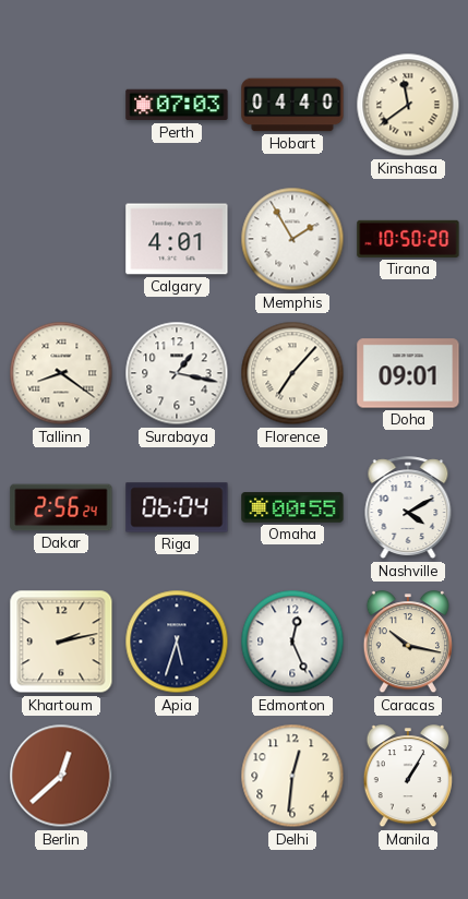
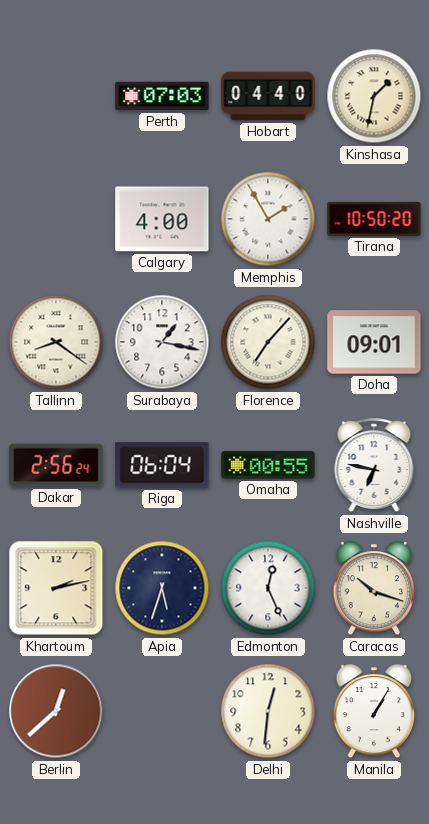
Kinshasa: 11:39 -> 1:32 (374, 96)
Calgary: 4:01 -> 4:00 (162, 219)
Nashville: 4:10 -> 6:47 (374, 466)
Caracas: 10:17 -> 10:18 (374, 589)
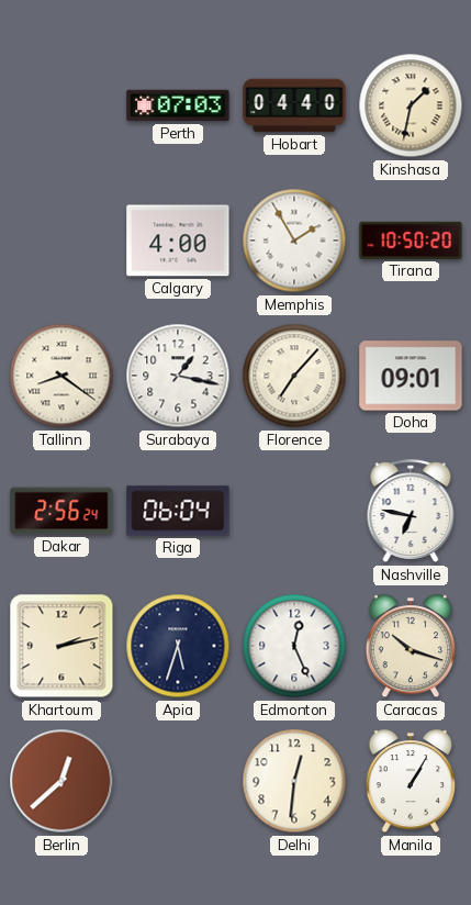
Omaha: 00:55 -> none (268, 465)
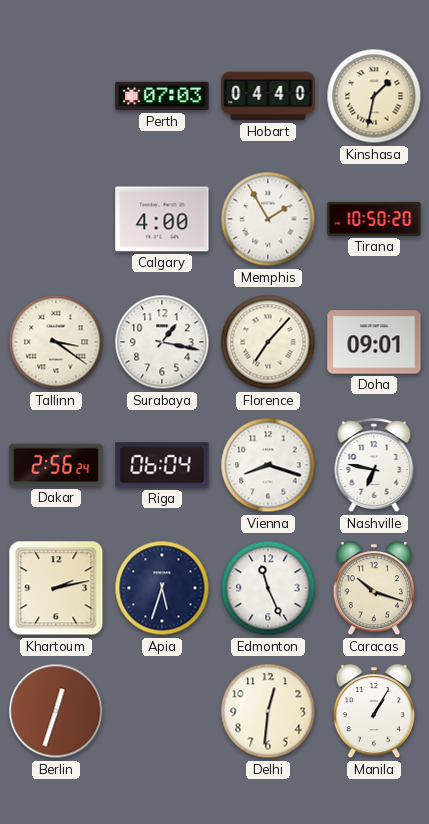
Tallinn: 8:21 -> 3:21 (56, 342)
Vienna: none -> 8:18 (268, 465)
Edmonton: 12:26 -> 11:26 (268, 588)
Berlin: 12:38 -> 12:33 (56, 711)
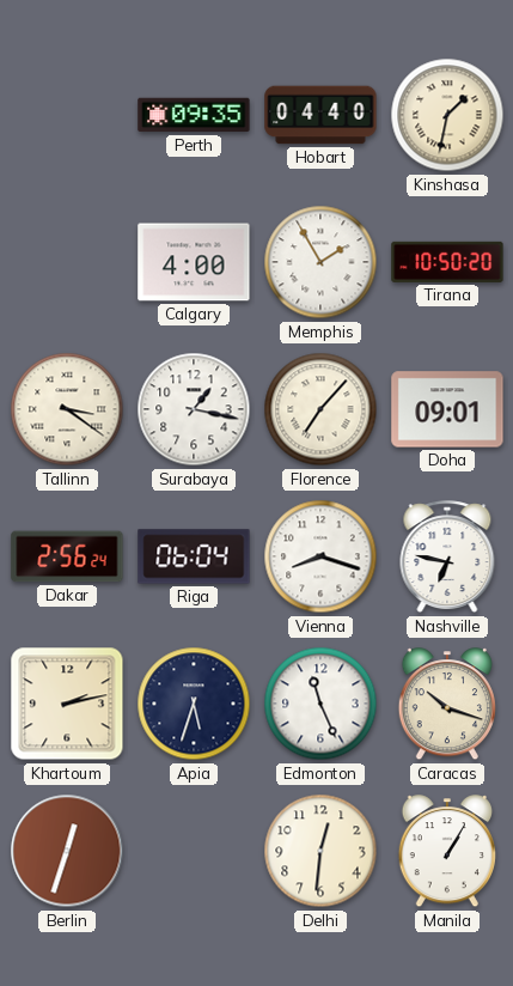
Perth: 07:03 -> 09:35 (194, 115)
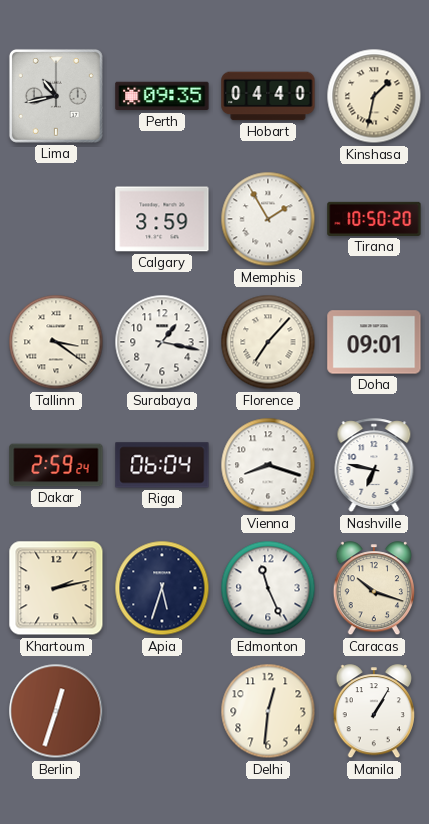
Lima: none -> 10:43 (56, 96)
Calgary: 4:00 -> 3:59 (162, 219)
Dakar: 2:56 -> 2:59 (56, 465)
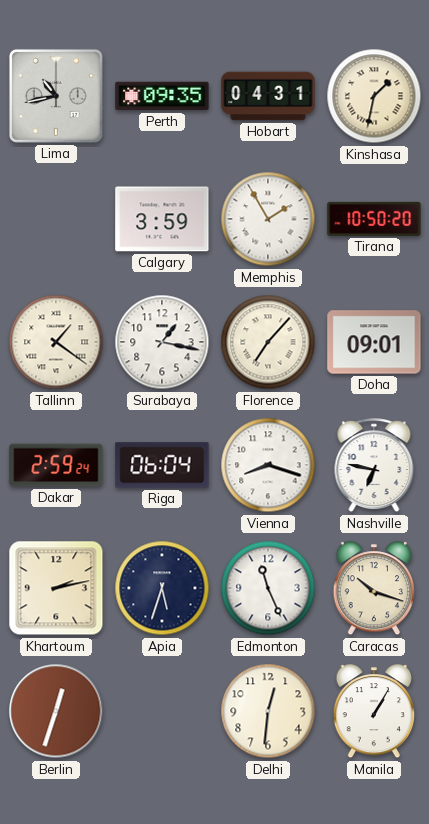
Hobart: 04:40 -> 04:31 (268, 96)
Tallinn: 3:21 -> 1:21 (56, 342)
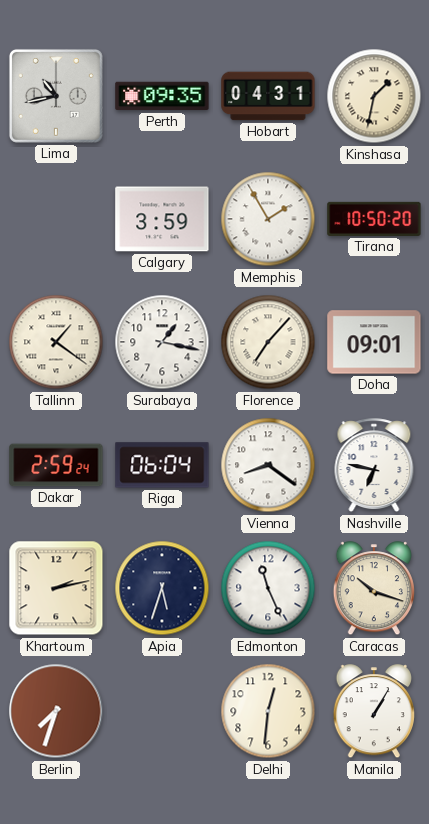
Vienna: 8:18 -> 8:21 (268, 465)
Berlin: 12:33 -> 7:33 (56, 711)
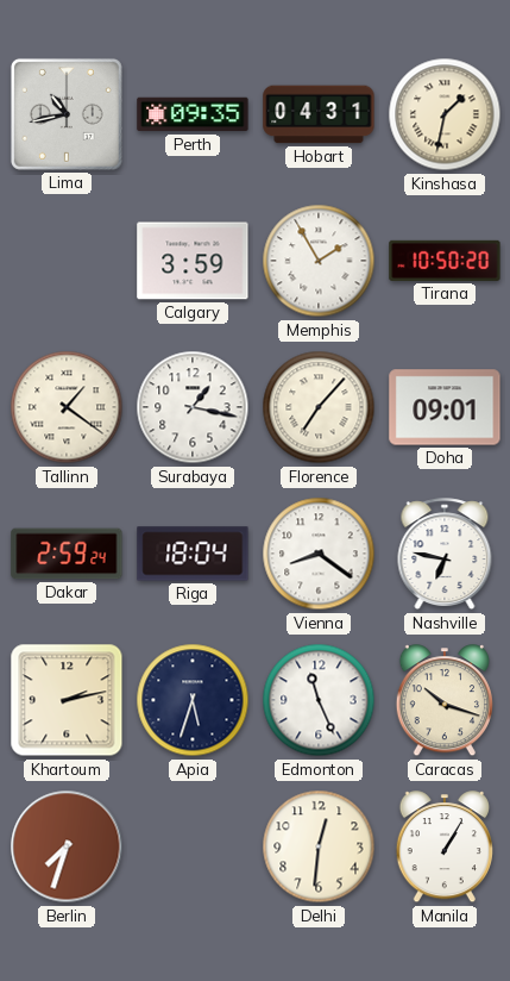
Riga: 06:04 -> 18:04 (193, 554)
